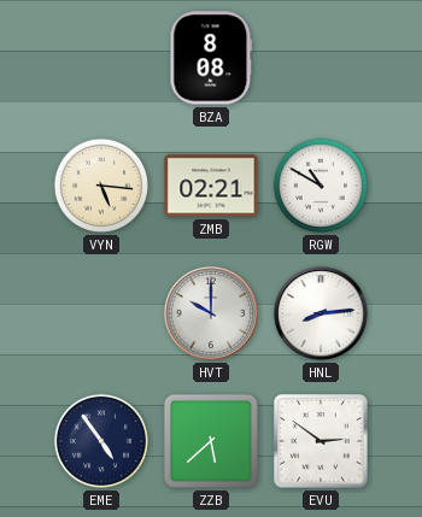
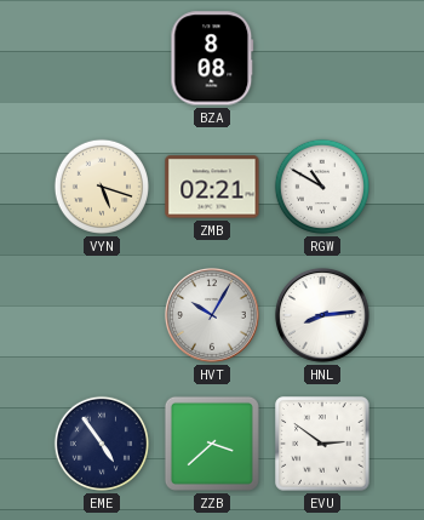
VYN: 5:16 -> 5:18 (102, 187)
HVT: 10:00 -> 10:05 (212, 315)
ZZB: 5:38 -> 3:38 (212, 444)
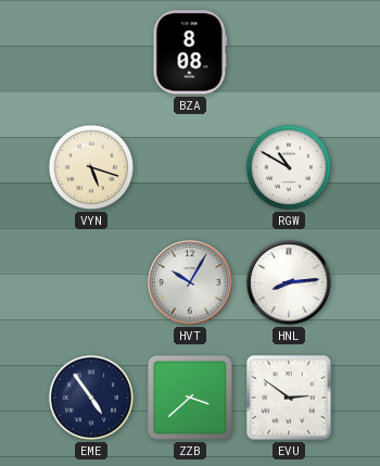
ZMB: 02:21 -> none (212, 187)
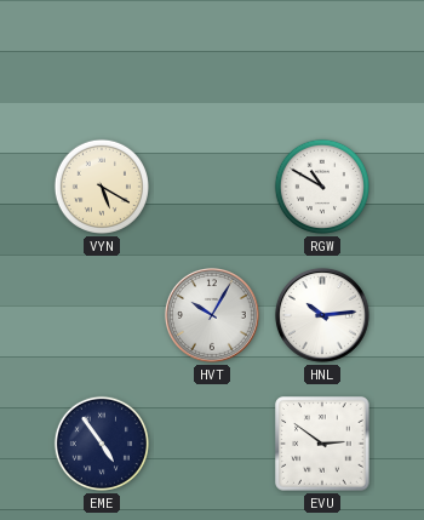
BZA: 8:08 -> none (190, 52)
VYN: 5:18 -> 5:20 (102, 187)
HNL: 8:14 -> 10:14 (322, 315)
ZZB: 3:38 -> none (190, 398)
